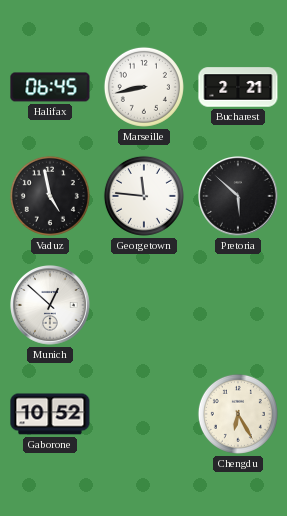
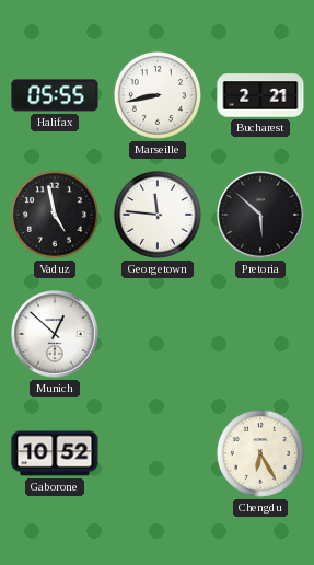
Halifax: 06:45 -> 05:55 (55, 95)
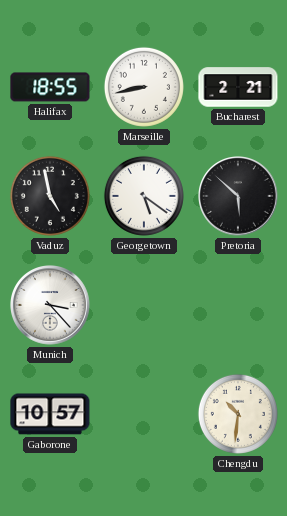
Halifax: 05:55 -> 18:55 (50, 87)
Georgetown: 11:46 -> 5:21 (144, 196)
Munich: 12:52 -> 3:23 (51, 306)
Gaborone: 10:52 -> 10:57 (50, 414)
Chengdu: 6:25 -> 10:31 (238, 414)
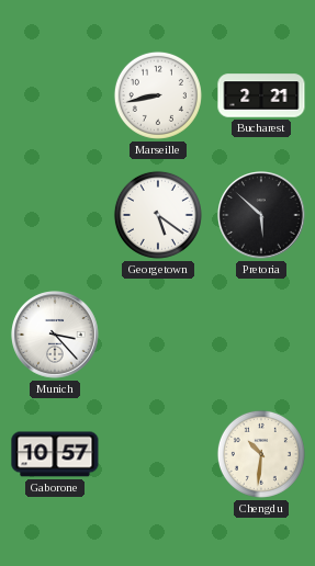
Halifax: 18:55 -> none (50, 87)
Vaduz: 4:58 -> none (50, 196)
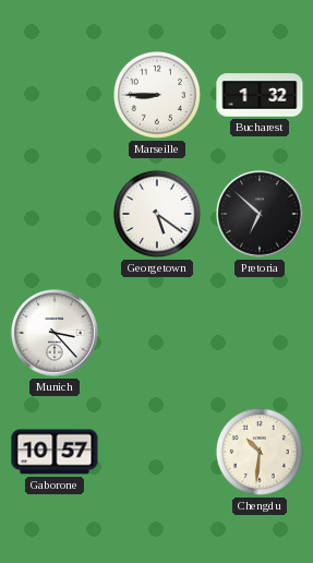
Marseille: 8:43 -> 8:45 (157, 95)
Bucharest: 2:21 -> 1:32 (260, 95)
Pretoria: 5:52 -> 6:52 (261, 215)
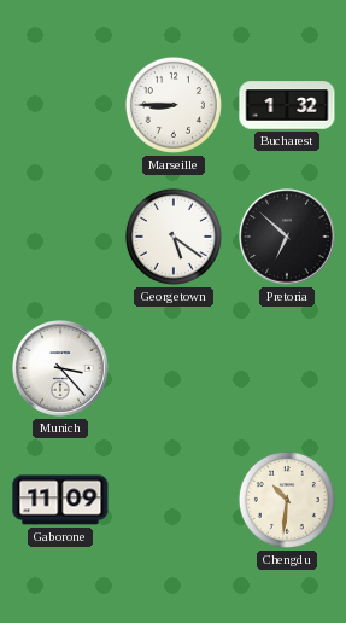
Gaborone: 10:57 -> 11:09 (60, 500)
